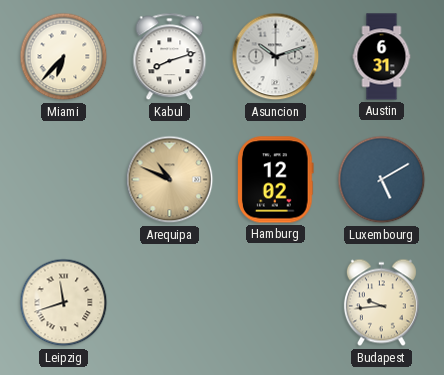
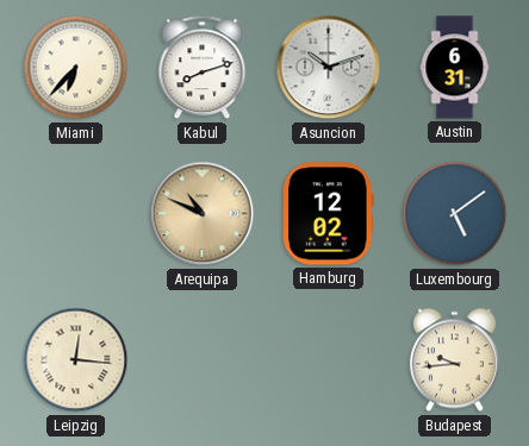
Luxembourg: 5:10 -> 5:09 (455, 214)
Leipzig: 11:42 -> 12:16 (76, 360)
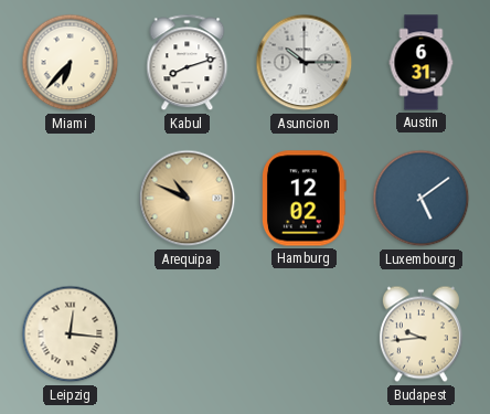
Asuncion: 10:12 -> 10:15 (305, 63)
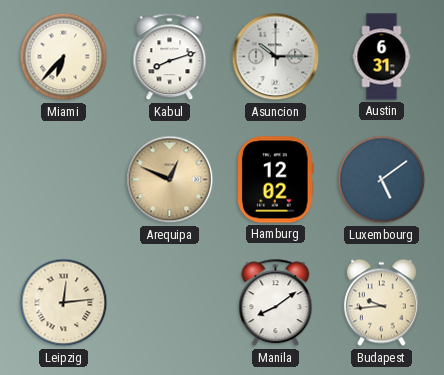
Arequipa: 10:49 -> 12:49 (170, 180)
Leipzig: 12:16 -> 12:14 (64, 303)
Manila: none -> 8:09 (276, 303)
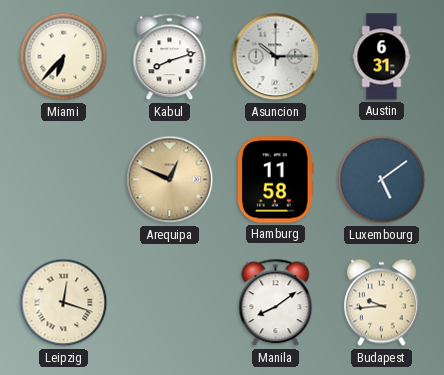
Hamburg: 12:02 -> 11:58 (276, 180)
Leipzig: 12:14 -> 12:18 (64, 303)
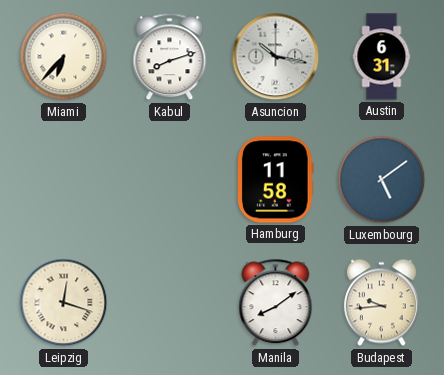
Asuncion: 10:15 -> 10:17 (276, 57)
Arequipa: 12:49 -> none (170, 180)
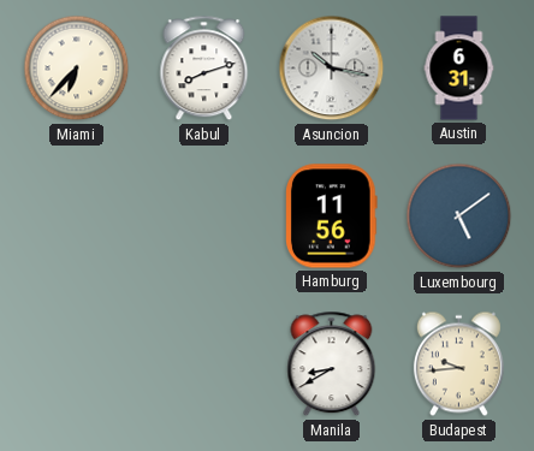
Hamburg: 11:58 -> 11:56 (332, 216)
Leipzig: 12:18 -> none (64, 303)
Manila: 8:09 -> 8:40 (332, 364)
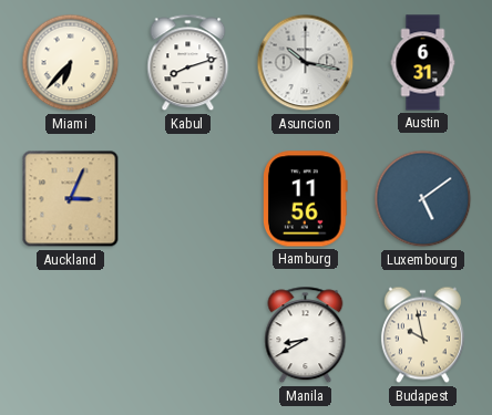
Auckland: none -> 3:04 (71, 199)
Budapest: 9:44 -> 9:58 (422, 335)
